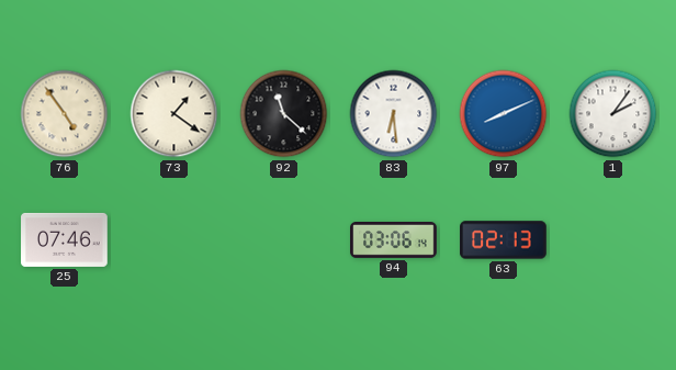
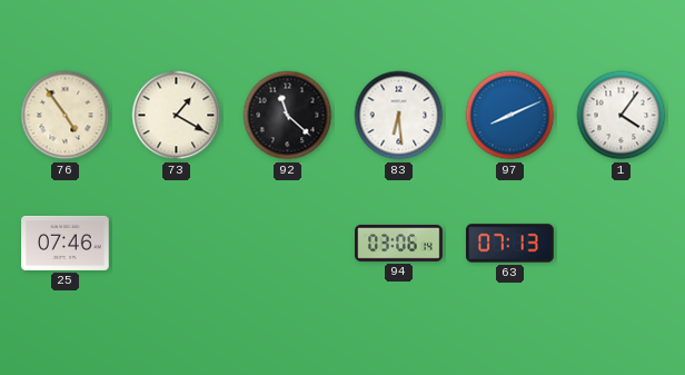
73: 1:21 -> 1:20 (177, 116)
1: 2:06 -> 4:06 (622, 116)
63: 02:13 -> 07:13 (510, 244)
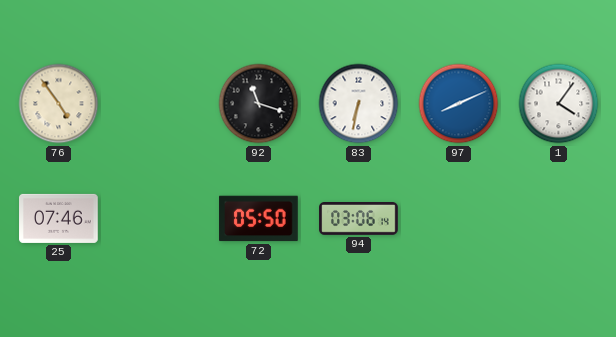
73: 1:20 -> none (177, 116)
92: 11:22 -> 11:18 (259, 104)
83: 6:29 -> 6:32 (359, 104)
72: none -> 05:50 (259, 219)
63: 07:13 -> none (510, 244)
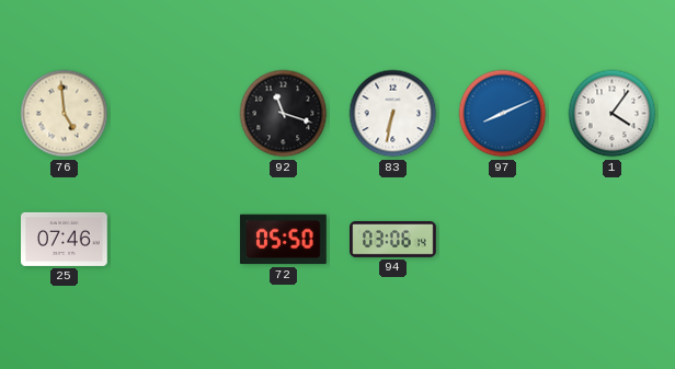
76: 4:54 -> 4:59 (65, 114)
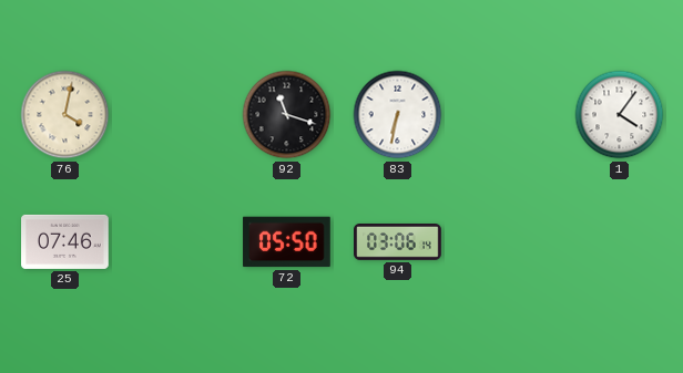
76: 4:59 -> 4:02 (65, 115)
97: 8:11 -> none (503, 114)
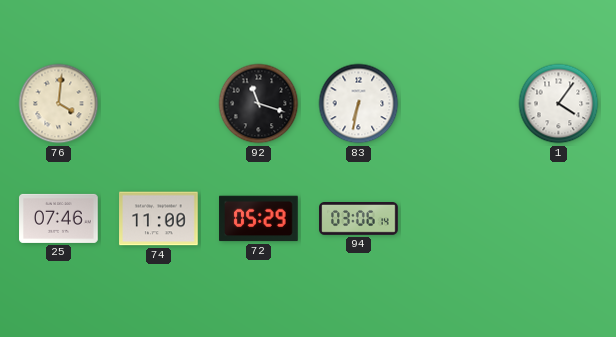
76: 4:02 -> 4:01 (59, 104)
74: none -> 11:00 (159, 219)
72: 05:50 -> 05:29 (259, 219)
